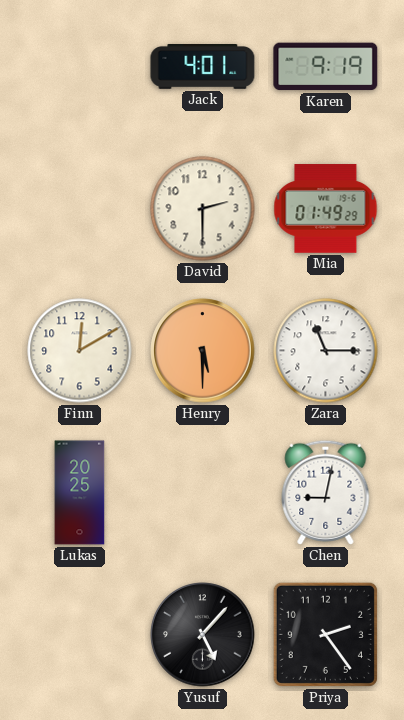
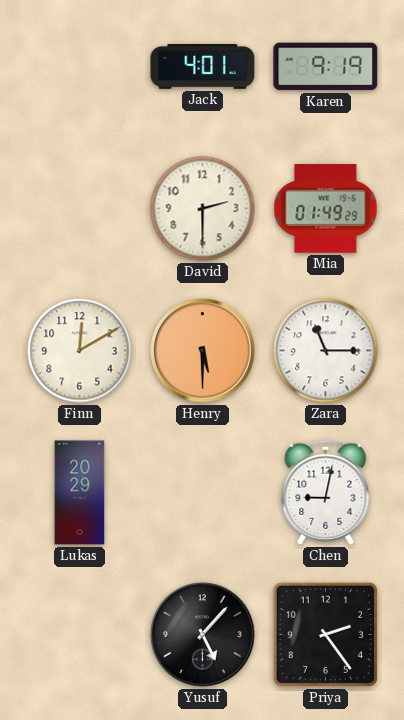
Lukas: 20:25 -> 20:29 (80, 493)
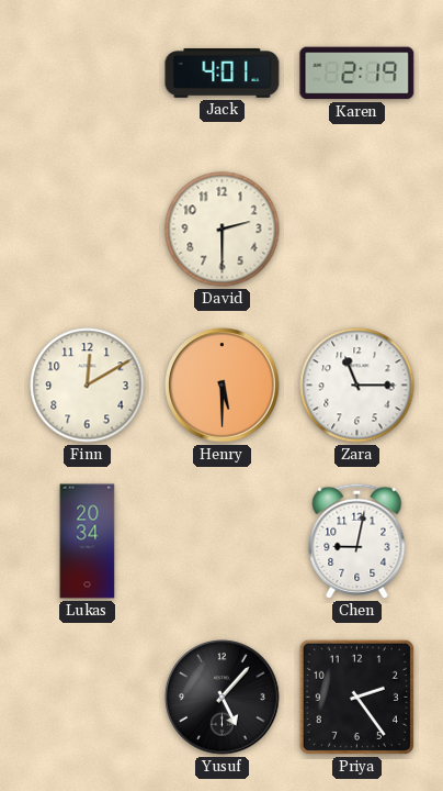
Karen: 9:19 -> 2:19 (357, 74)
Mia: 01:49 -> none (326, 209)
Lukas: 20:29 -> 20:34 (88, 542)
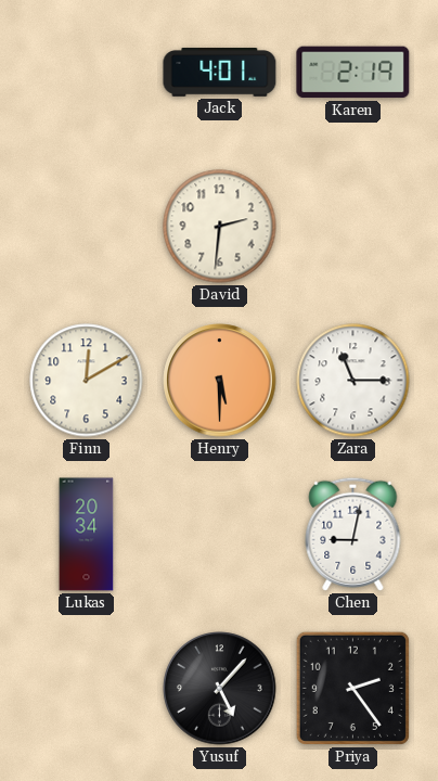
David: 2:30 -> 2:31 (220, 227)
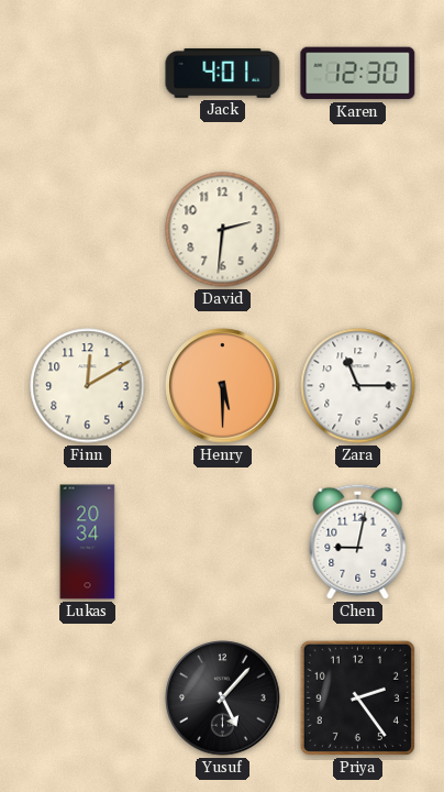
Karen: 2:19 -> 12:30 (358, 74)
